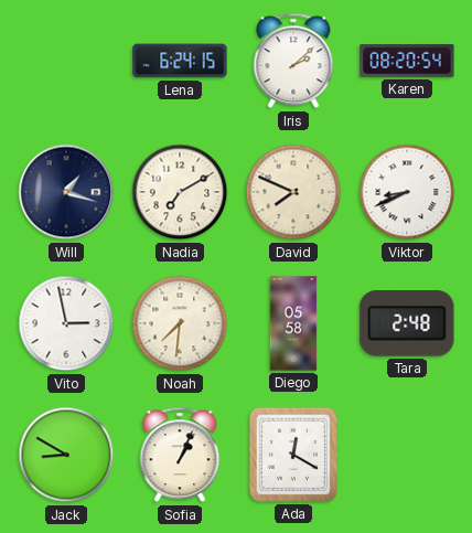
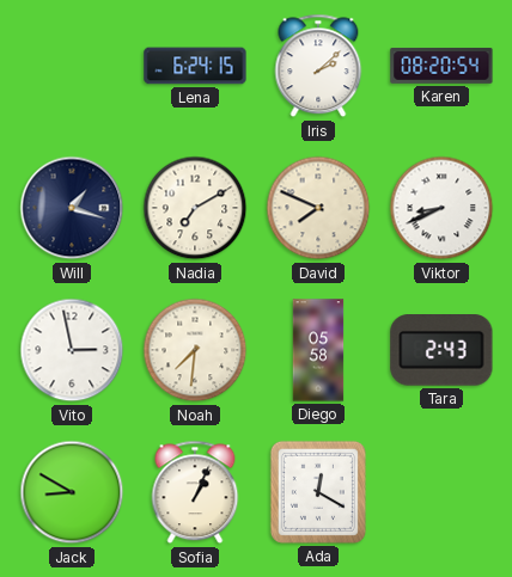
Tara: 2:48 -> 2:43 (441, 350)
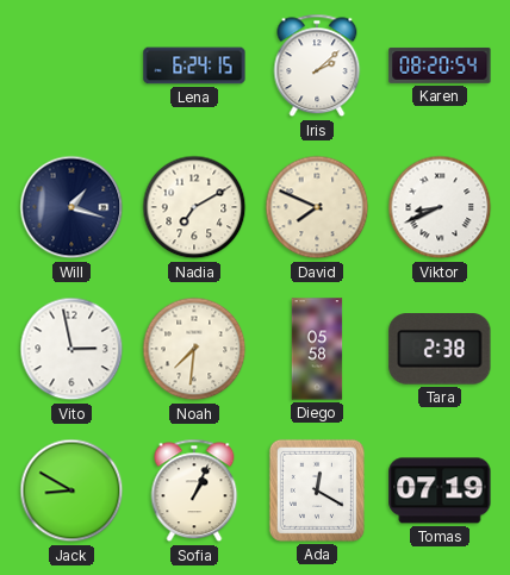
Tara: 2:43 -> 2:38 (440, 349)
Tomas: none -> 07:19 (440, 490)
